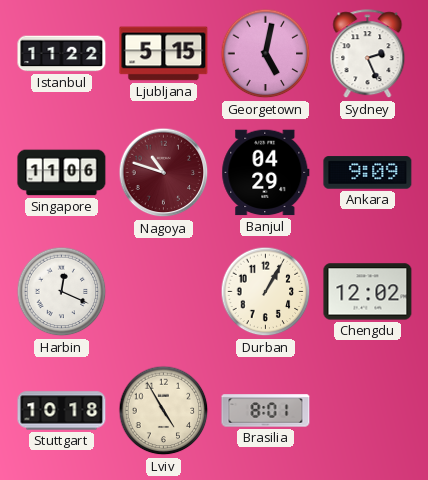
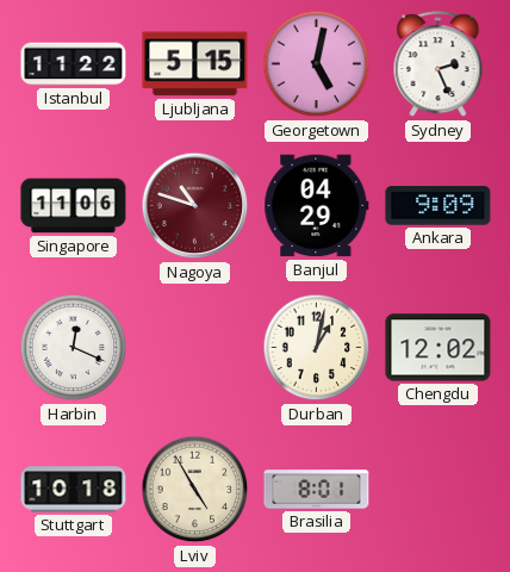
Durban: 1:05 -> 1:02 (317, 348)
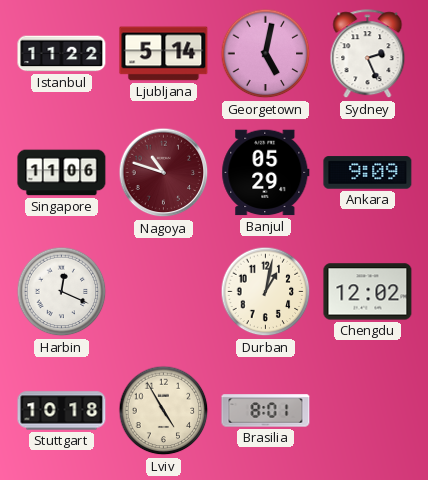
Ljubljana: 5:15 -> 5:14 (164, 54)
Banjul: 04:29 -> 05:29 (266, 173)
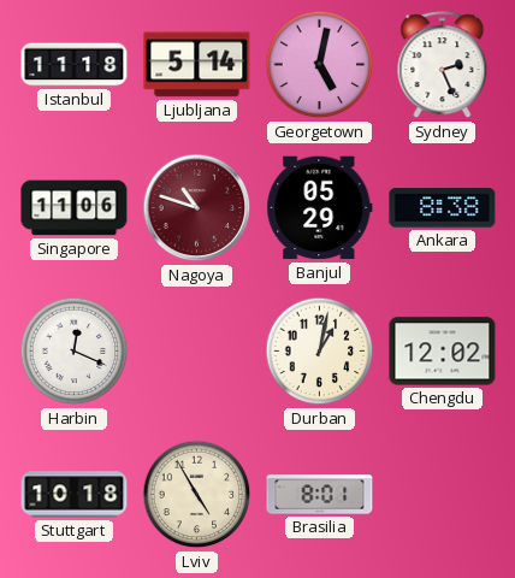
Istanbul: 11:22 -> 11:18 (75, 65)
Ankara: 9:09 -> 8:38 (443, 208)
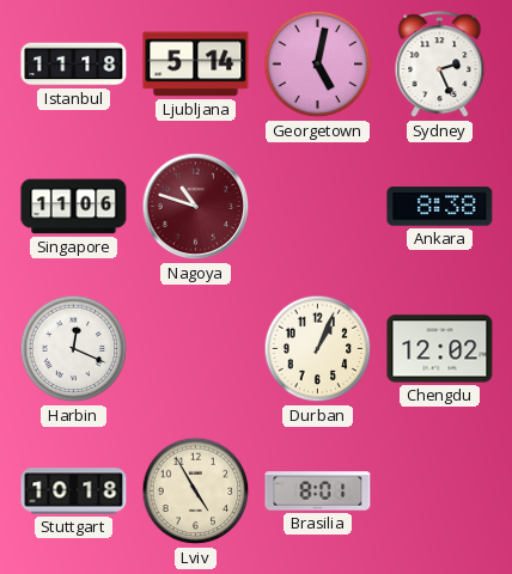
Banjul: 05:29 -> none (320, 208)
Durban: 1:02 -> 1:04 (318, 349)
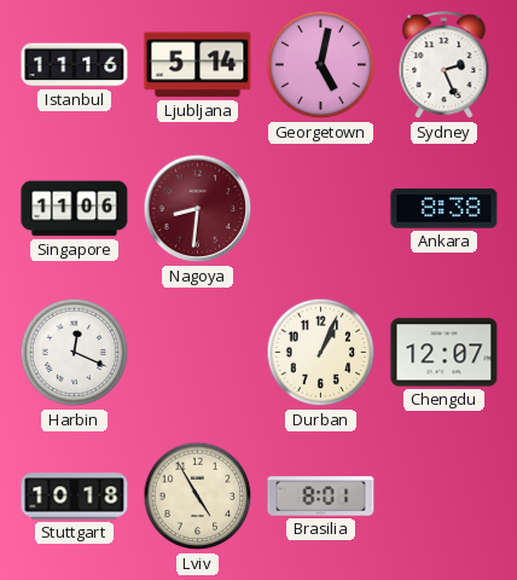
Istanbul: 11:18 -> 11:16 (75, 65)
Nagoya: 10:48 -> 8:31 (198, 209)
Chengdu: 12:02 -> 12:07 (445, 353)
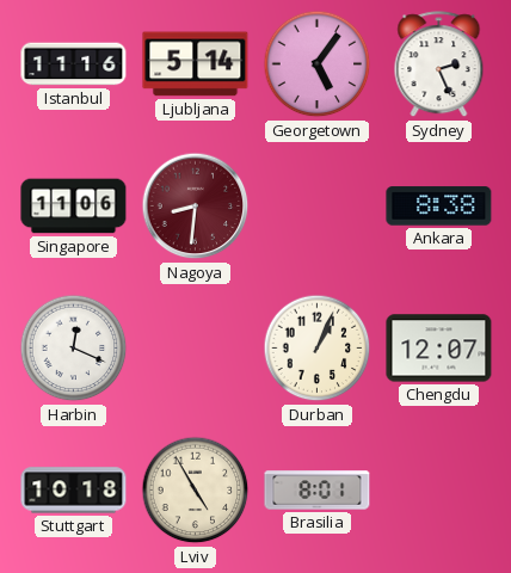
Georgetown: 5:02 -> 5:06 (318, 64)
